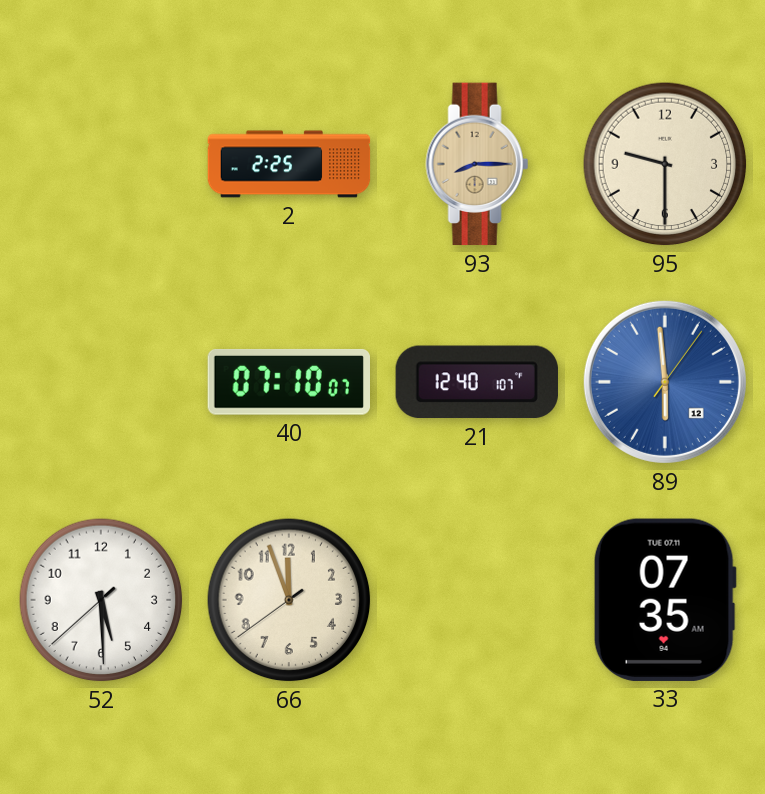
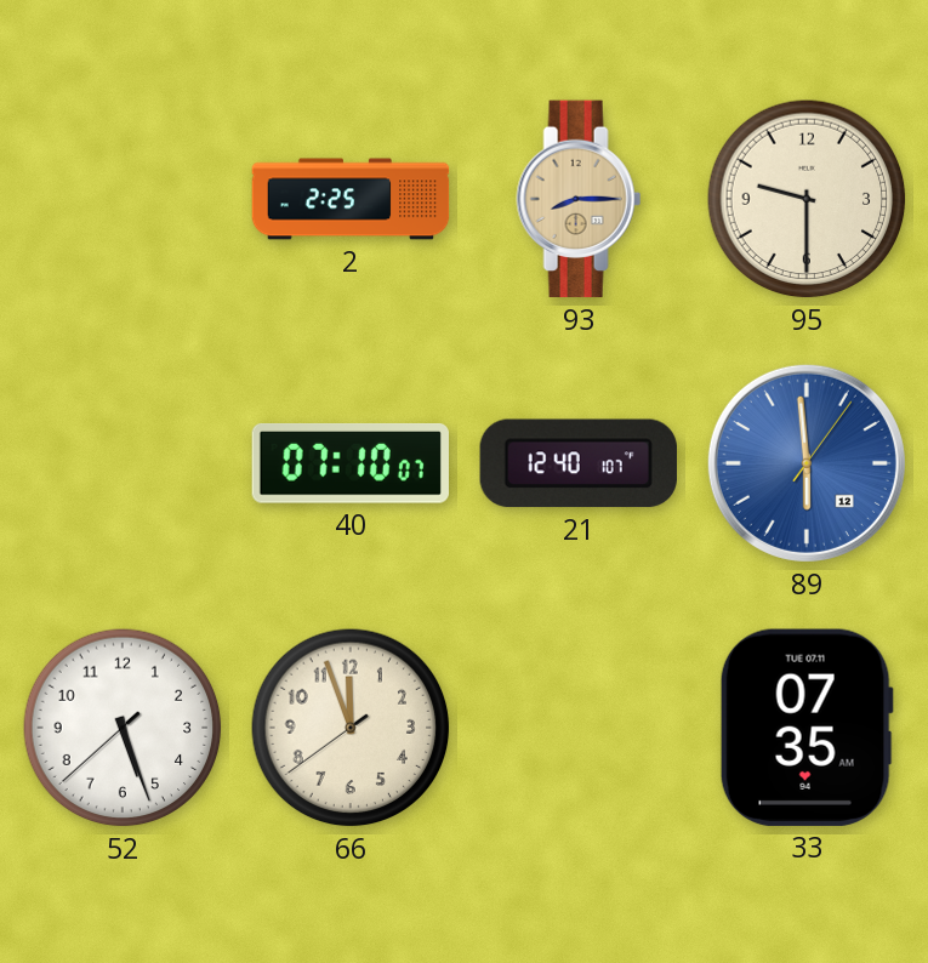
52: 5:29 -> 5:26 (123, 728)
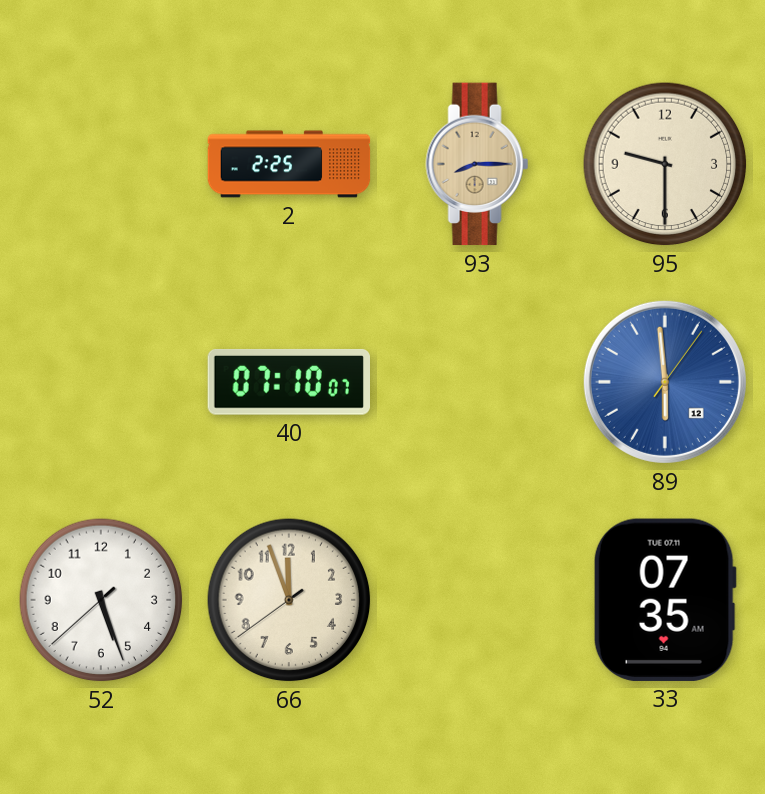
21: 12:40 -> none (579, 463)
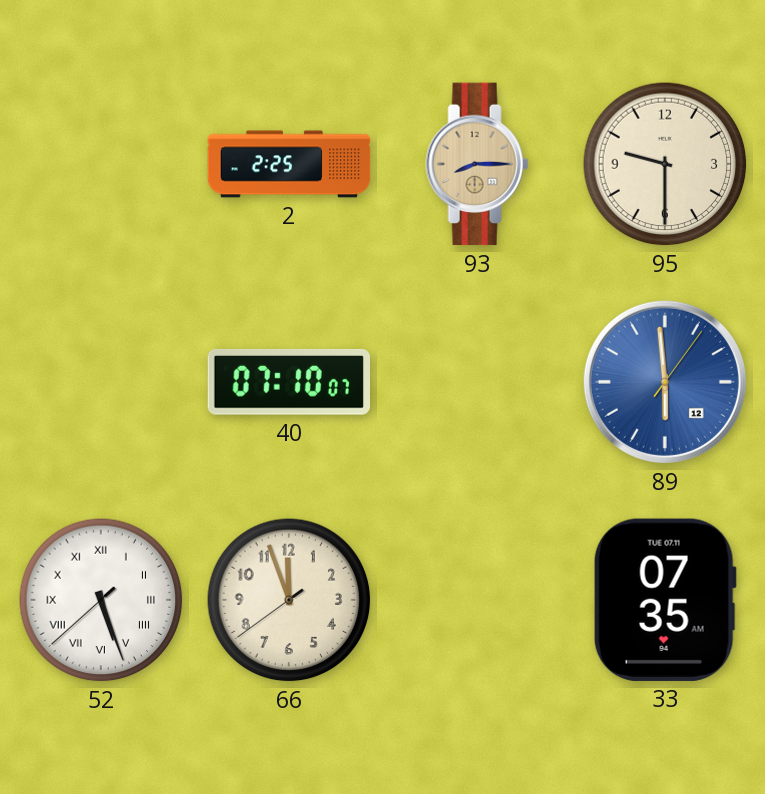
52 numerals: Arabic -> Roman (101, 600)
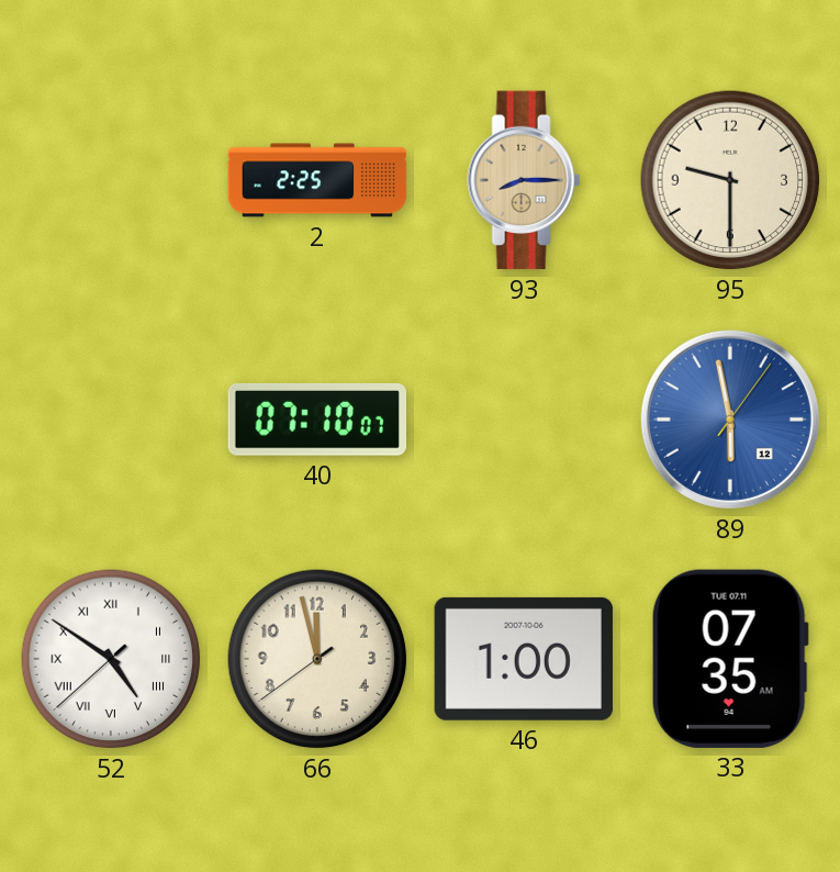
89: 5:59 -> 5:58 (730, 420)
52: 5:26 -> 4:50 (111, 659)
66: 11:56 -> 11:57 (317, 659)
46: none -> 1:00 (523, 659)
